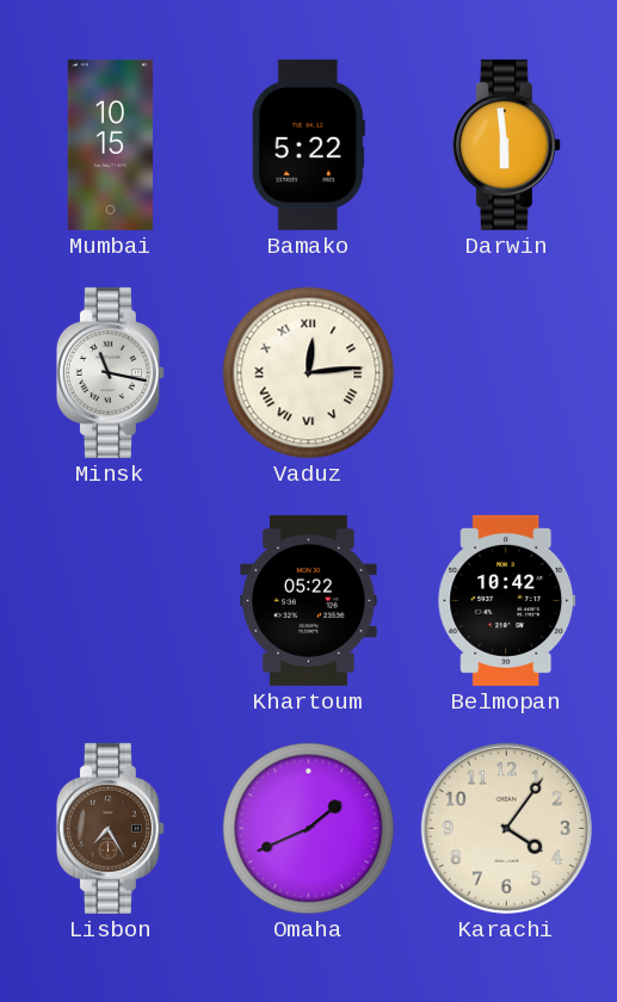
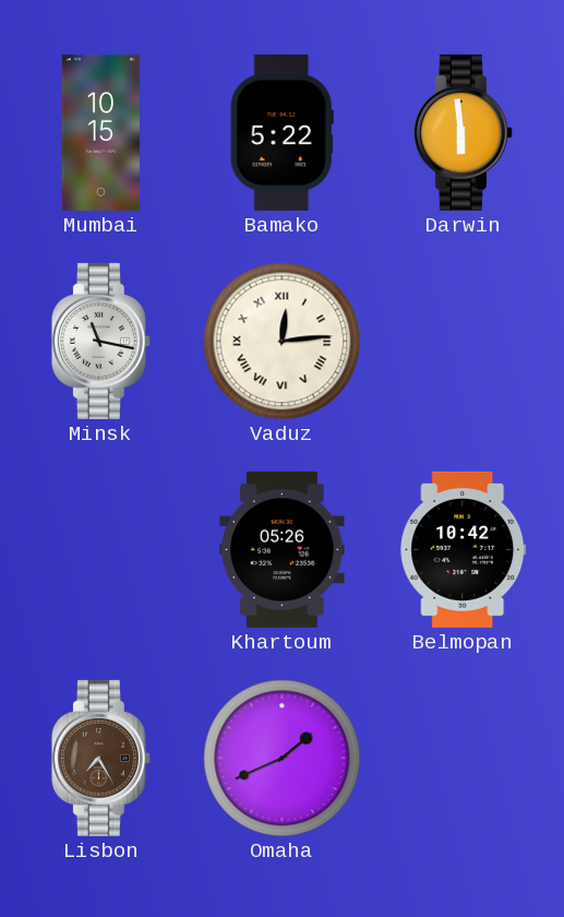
Khartoum: 05:22 -> 05:26 (283, 549)
Karachi: 4:06 -> none (506, 828)
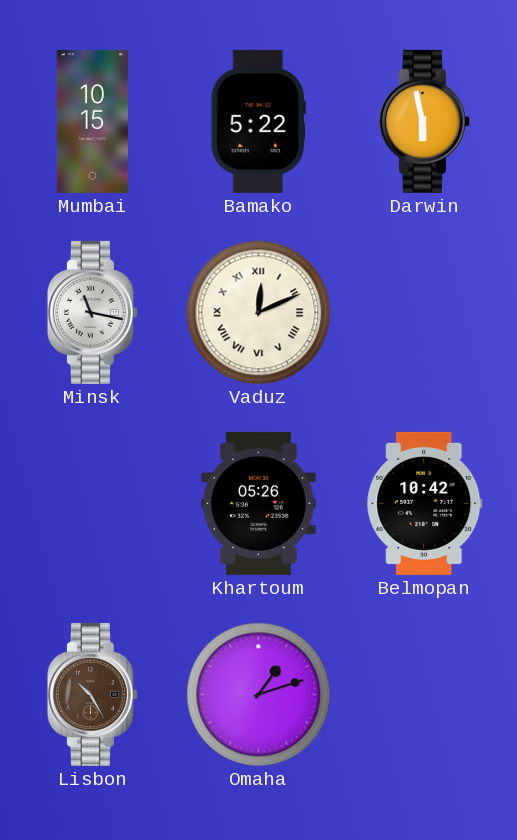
Darwin: 5:59 -> 5:58 (424, 121)
Vaduz: 12:14 -> 12:11 (259, 313)
Lisbon: 7:25 -> 10:25 (92, 694)
Omaha: 1:41 -> 1:12 (259, 695)
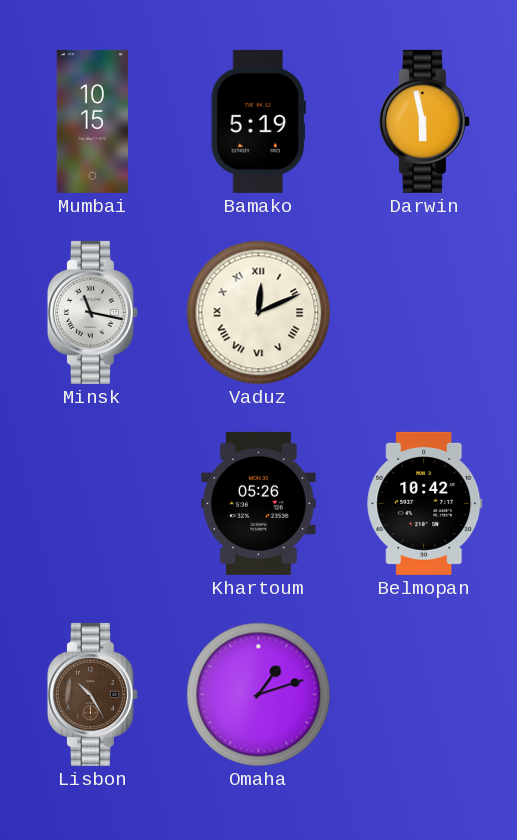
Bamako: 5:22 -> 5:19 (258, 121)
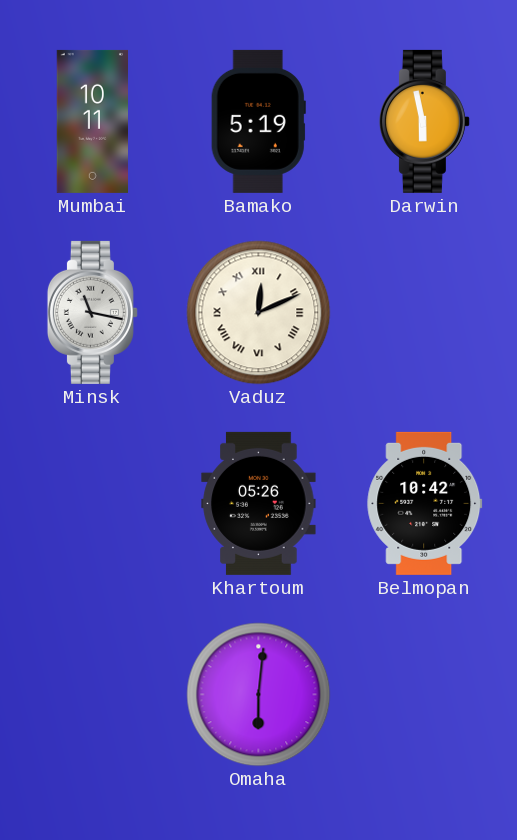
Mumbai: 10:15 -> 10:11 (92, 121)
Lisbon: 10:25 -> none (92, 694)
Omaha: 1:12 -> 6:01 (259, 695)
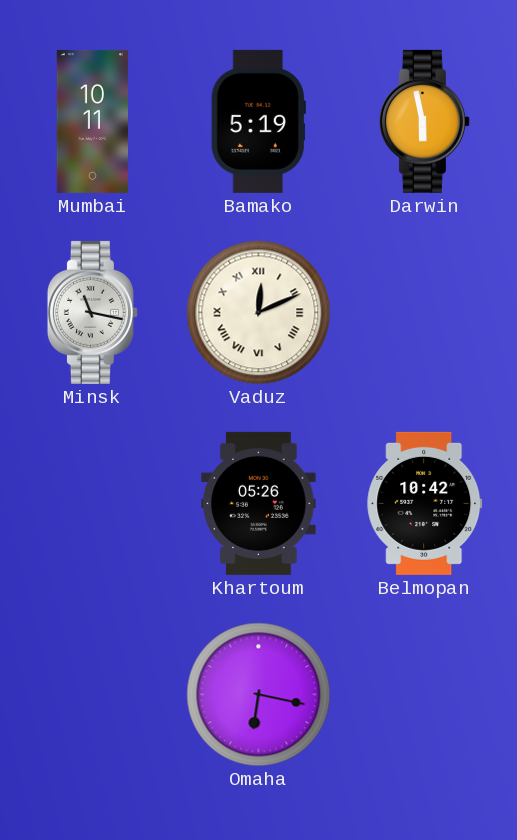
Omaha: 6:01 -> 6:17 (259, 695)
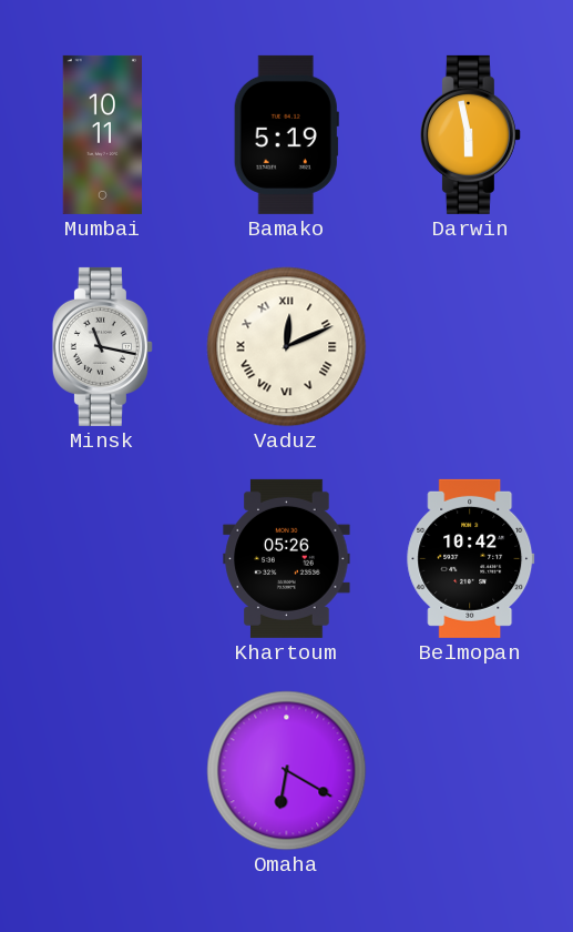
Omaha: 6:17 -> 6:20 (287, 771)
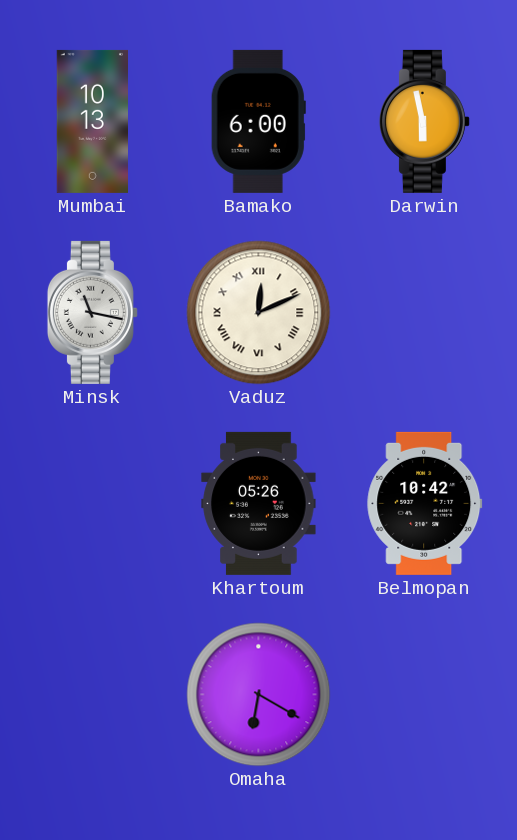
Mumbai: 10:11 -> 10:13 (92, 121)
Bamako: 5:19 -> 6:00 (258, 121)
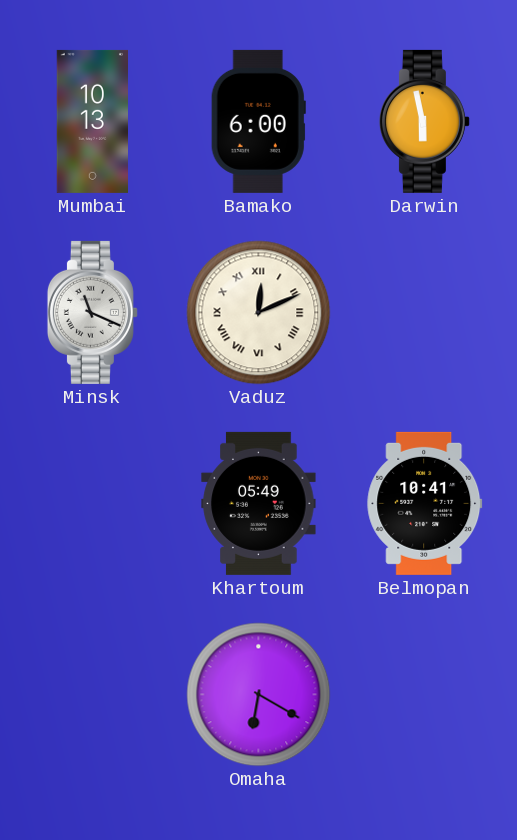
Minsk: 11:17 -> 11:19 (92, 312)
Khartoum: 05:26 -> 05:49 (259, 503)
Belmopan: 10:42 -> 10:41 (425, 503)
